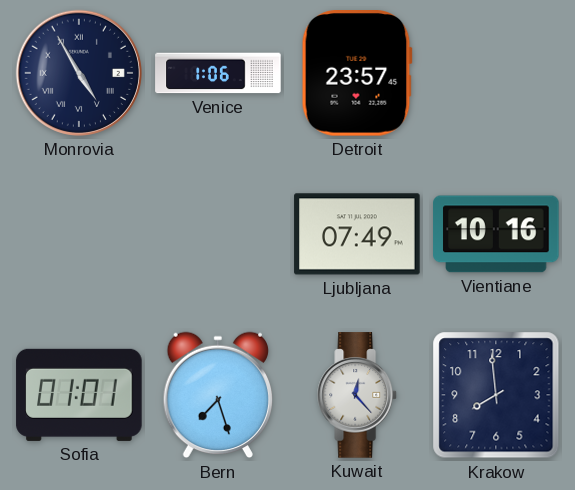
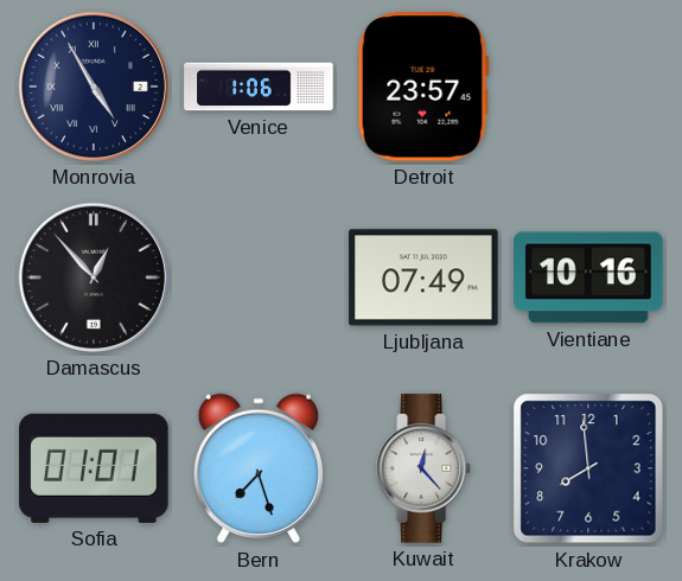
Damascus: none -> 12:53 (94, 277)
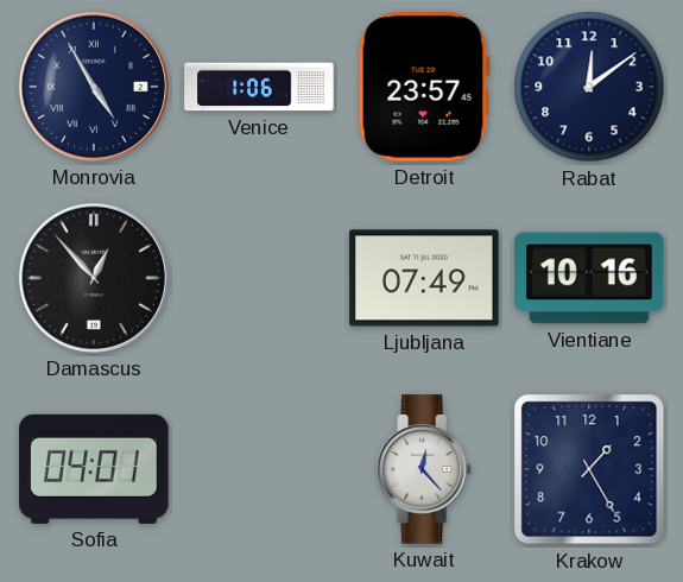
Rabat: none -> 12:09 (589, 87)
Sofia: 01:01 -> 04:01 (94, 469)
Bern: 7:27 -> none (257, 468)
Krakow: 7:59 -> 1:25 (589, 469)
